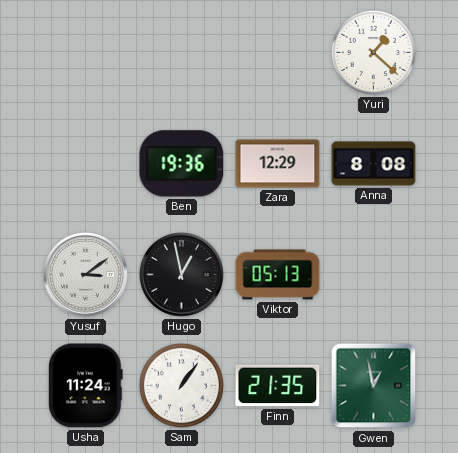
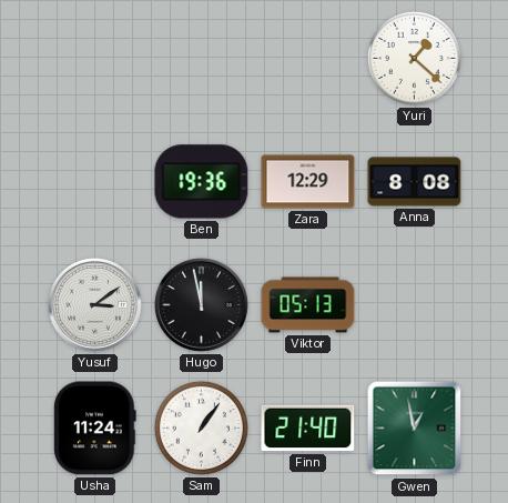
Hugo: 12:58 -> 11:58 (201, 304)
Finn: 21:35 -> 21:40 (308, 429)
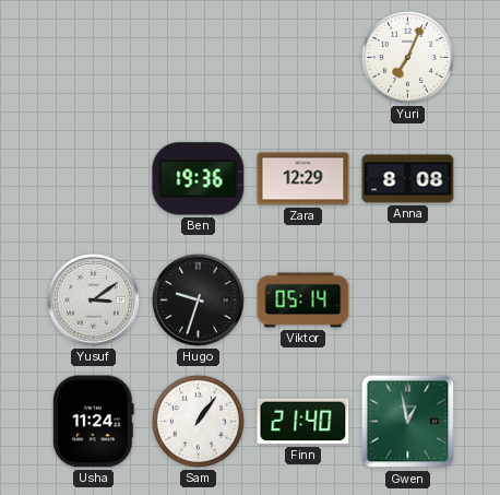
Yuri: 1:22 -> 7:04 (407, 57)
Hugo: 11:58 -> 9:33 (198, 299)
Viktor: 05:13 -> 05:14 (303, 300)
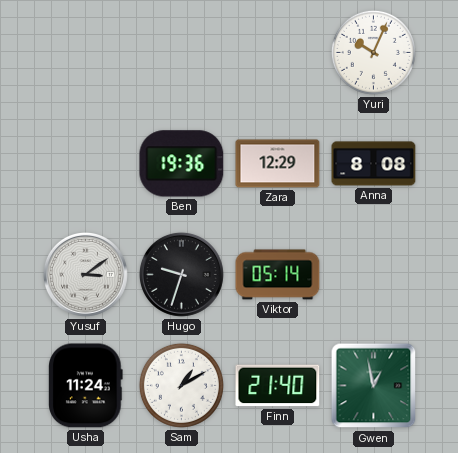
Yuri: 7:04 -> 10:04 (373, 52)
Sam: 1:06 -> 1:10 (181, 385)
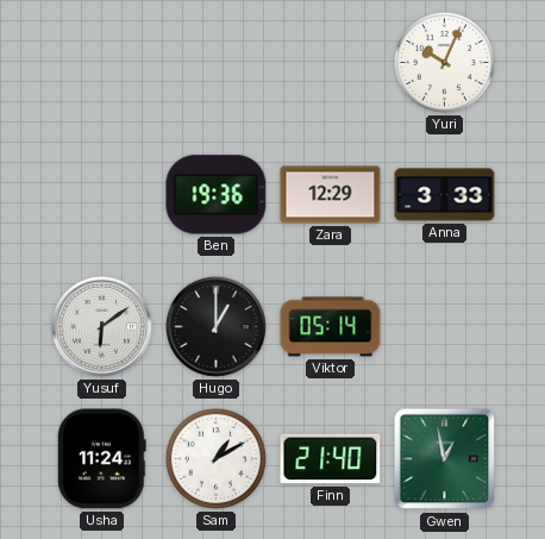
Anna: 8:08 -> 3:33 (445, 195)
Yusuf: 3:09 -> 6:09 (101, 326)
Hugo: 9:33 -> 1:00 (215, 326)
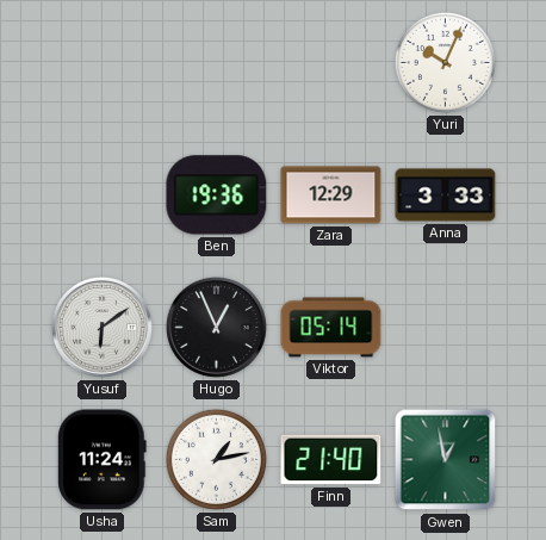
Hugo: 1:00 -> 12:56 (216, 327)
Sam: 1:10 -> 1:13 (216, 459)
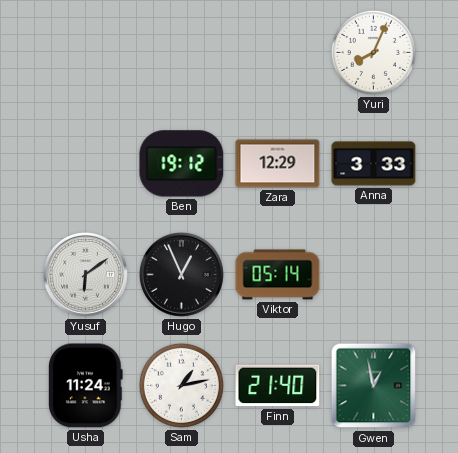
Yuri: 10:04 -> 8:04 (373, 52)
Ben: 19:36 -> 19:12 (182, 164)
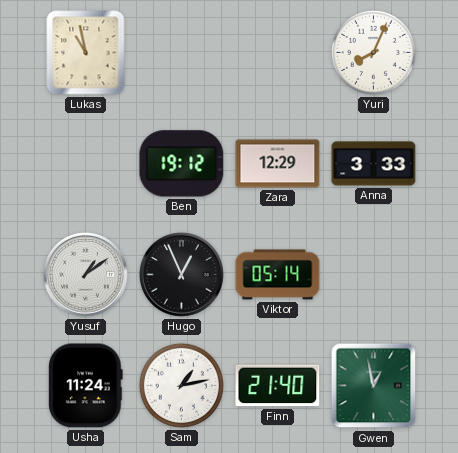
Lukas: none -> 10:58 (86, 53)
Yusuf: 6:09 -> 1:09 (85, 274)
